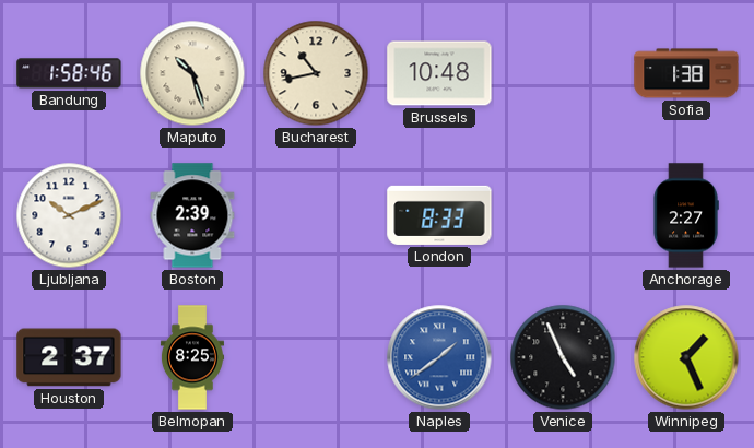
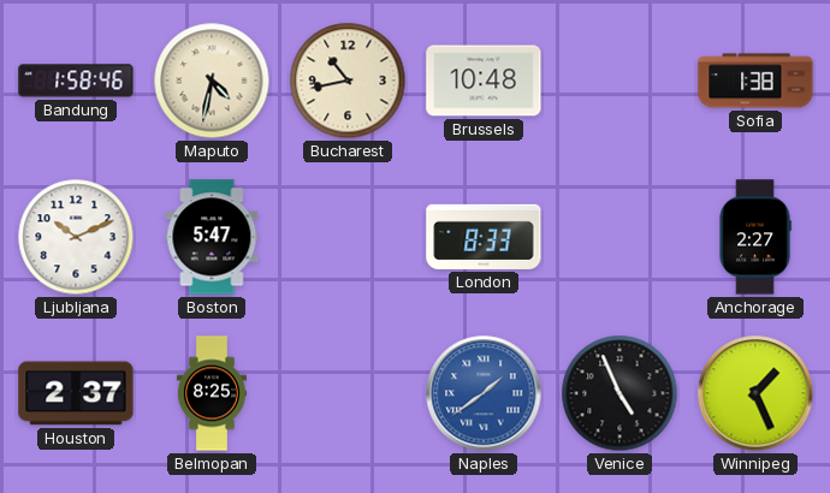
Maputo: 10:27 -> 4:32 (212, 81)
Boston: 2:39 -> 5:47 (212, 237)
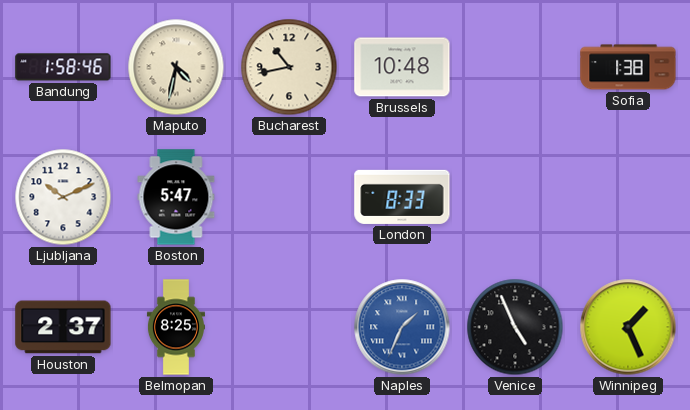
Anchorage: 2:27 -> none (755, 237)
Naples: 1:39 -> 1:34 (402, 327)
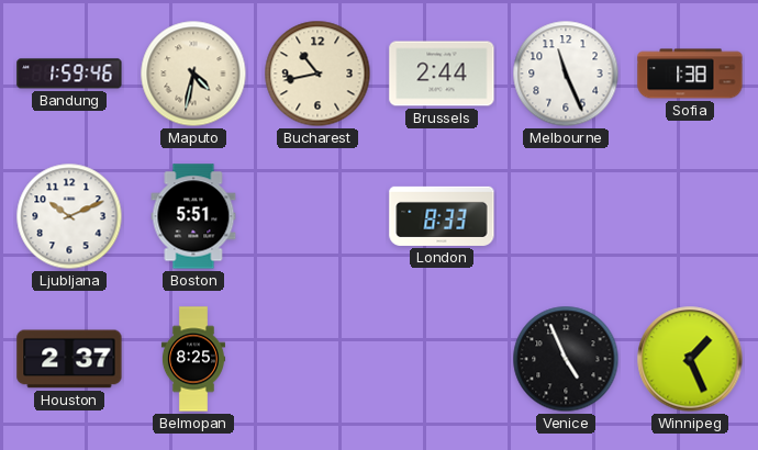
Bandung: 1:58 -> 1:59 (69, 74)
Brussels: 10:48 -> 2:44 (442, 74)
Melbourne: none -> 11:26 (566, 74)
Boston: 5:47 -> 5:51 (193, 216)
Naples: 1:34 -> none (402, 327)
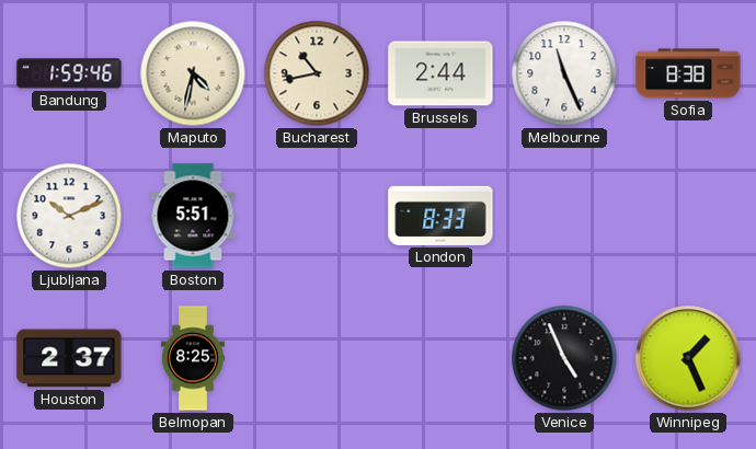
Sofia: 1:38 -> 8:38 (688, 73)
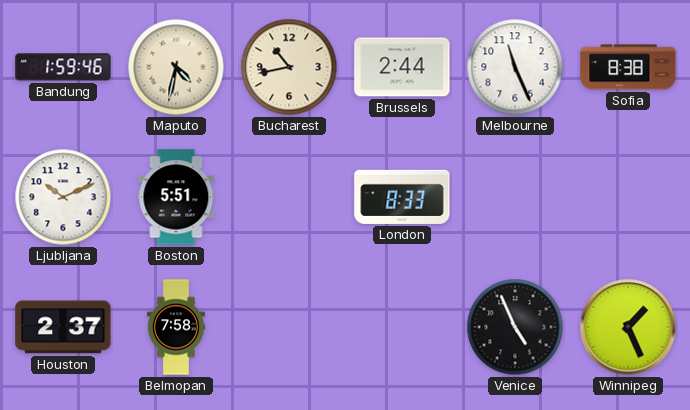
Belmopan: 8:25 -> 7:58 (176, 327)
